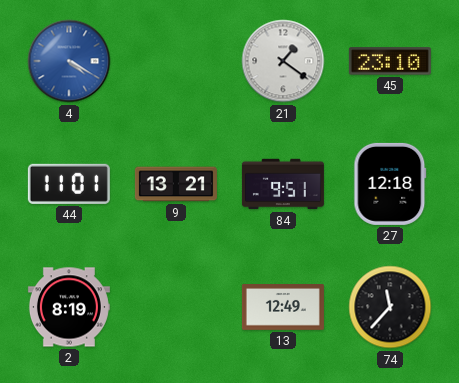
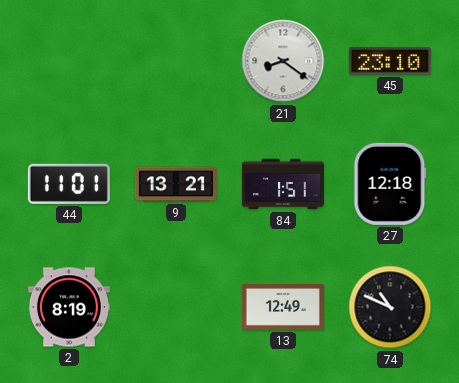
4: 4:20 -> none (69, 61)
21: 1:21 -> 8:21 (283, 61)
84: 9:51 -> 1:51 (283, 184)
74: 11:37 -> 10:49 (390, 307)
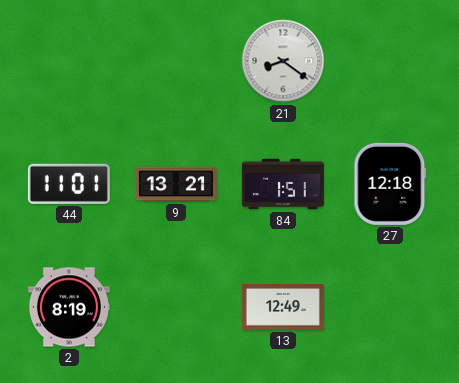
45: 23:10 -> none (390, 61)
74: 10:49 -> none (390, 307)
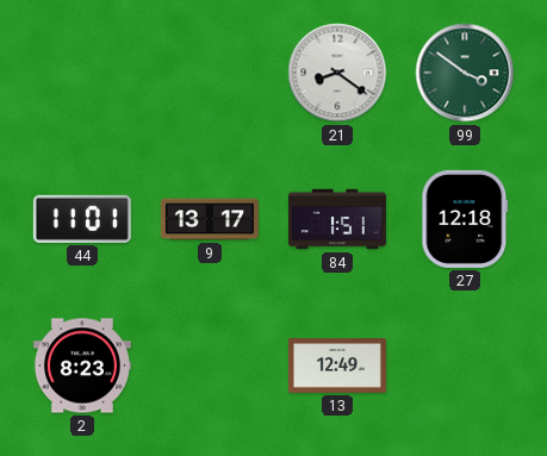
99: none -> 3:51 (465, 73)
9: 13:21 -> 13:17 (210, 219)
2: 8:19 -> 8:23 (82, 366)
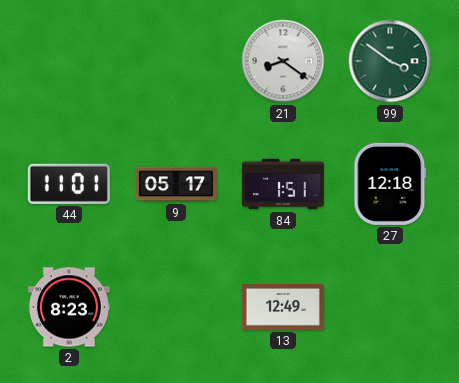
9: 13:17 -> 05:17 (176, 184)
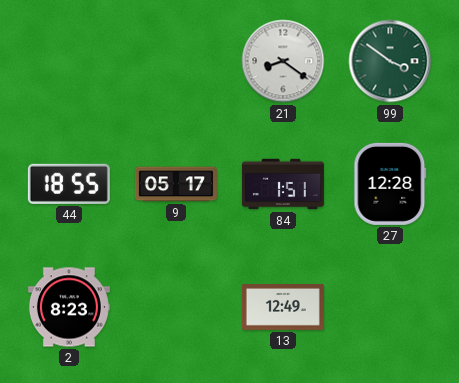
44: 11:01 -> 18:55 (69, 184)
27: 12:18 -> 12:28 (390, 184)
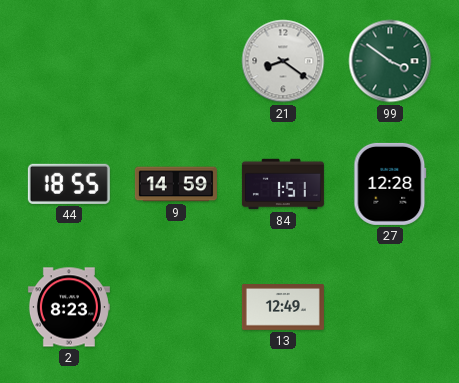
9: 05:17 -> 14:59 (176, 184)
